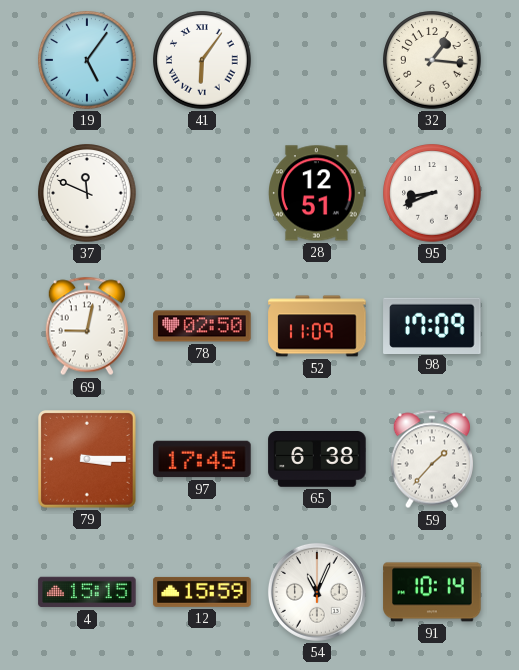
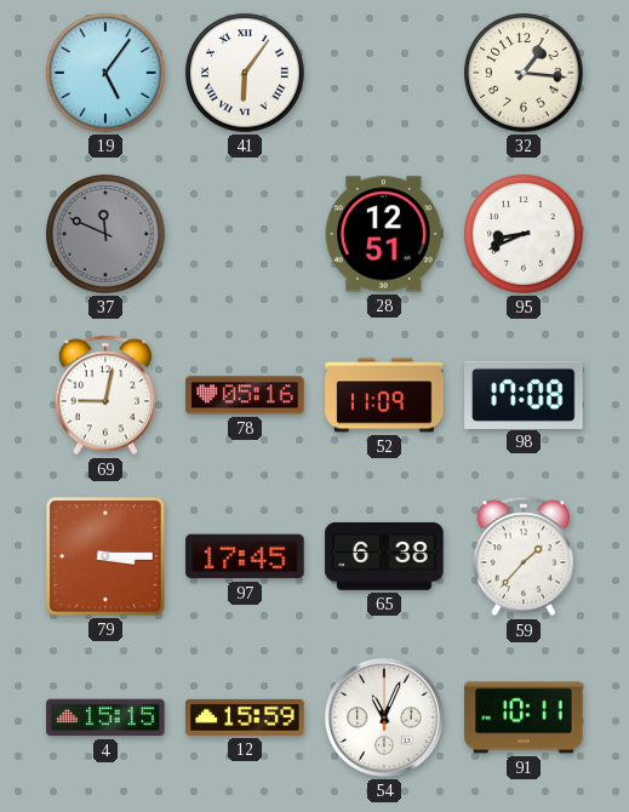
37 dial: white -> grey (105, 234)
78: 02:50 -> 05:16 (245, 395)
98: 17:09 -> 17:08 (524, 394)
91: 10:14 -> 10:11 (524, 717)
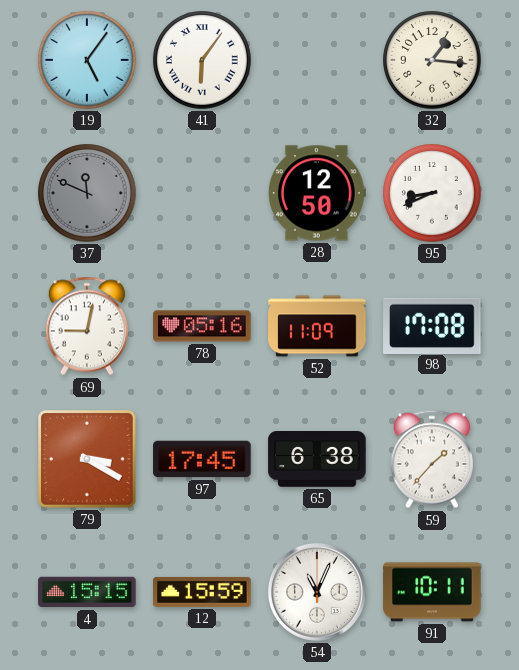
28: 12:51 -> 12:50 (318, 193)
79: 3:15 -> 3:20 (88, 460)
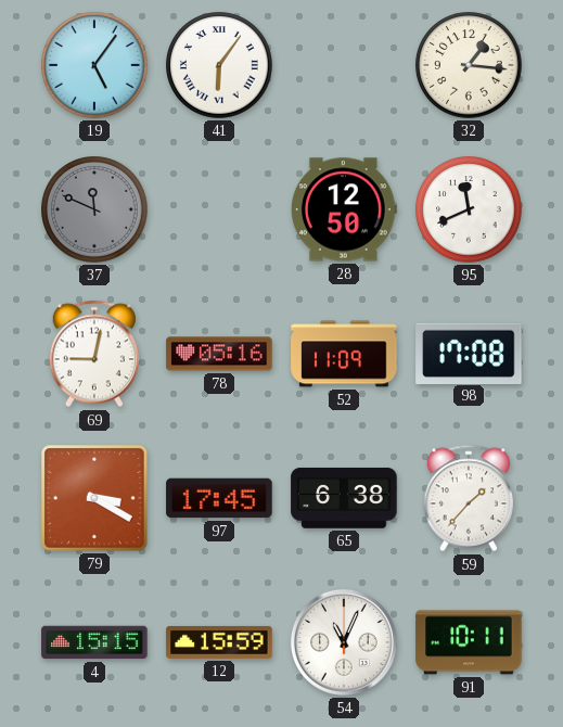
95: 8:41 -> 11:41 (469, 209)
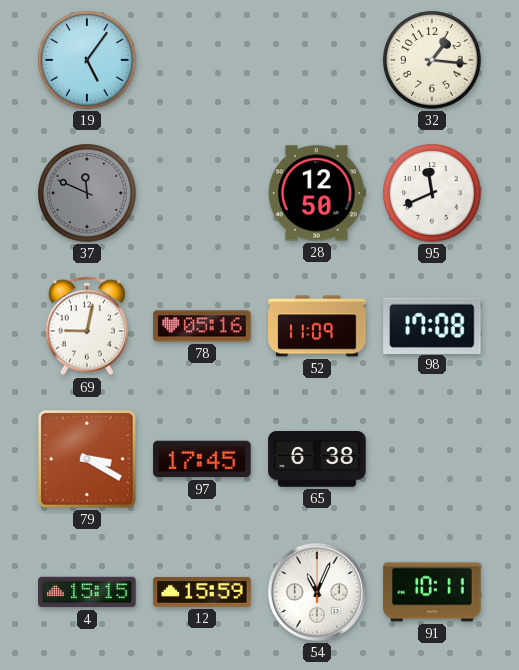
41: 6:06 -> none (219, 65)
59: 1:37 -> none (468, 498)
